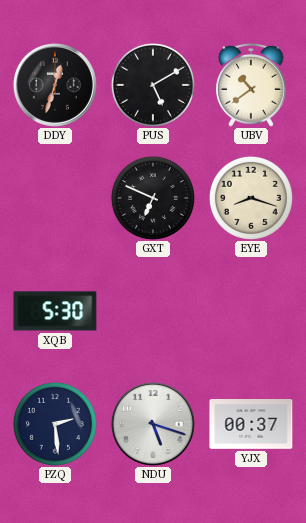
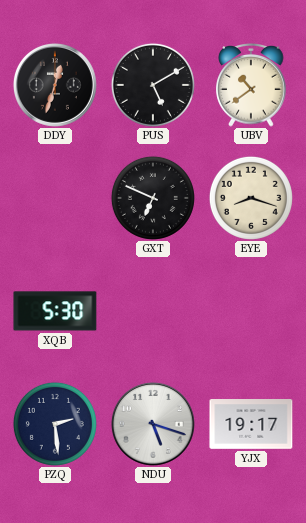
YJX: 00:37 -> 19:17 (251, 425)
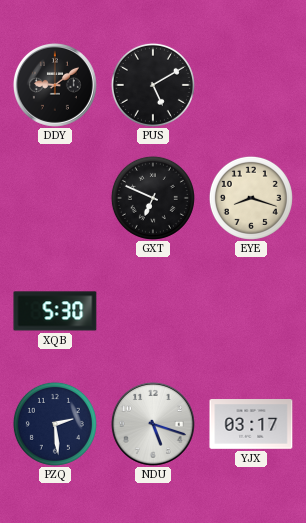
DDY: 12:33 -> 9:09 (55, 85)
UBV: 10:39 -> none (251, 86)
YJX: 19:17 -> 03:17 (251, 425)
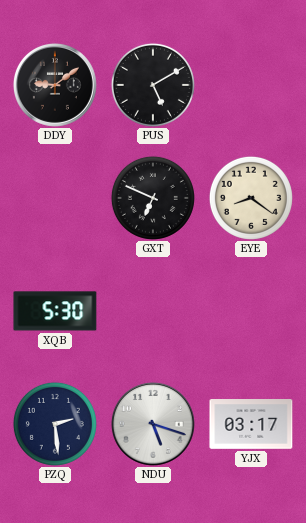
EYE: 8:18 -> 8:21 (251, 198)
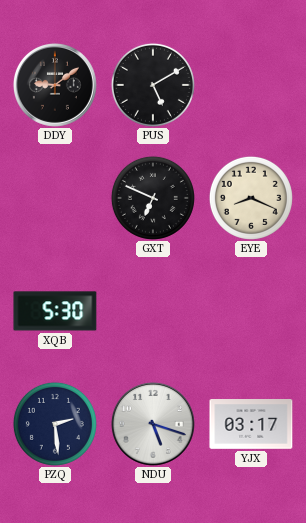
EYE: 8:21 -> 8:19 (251, 198)
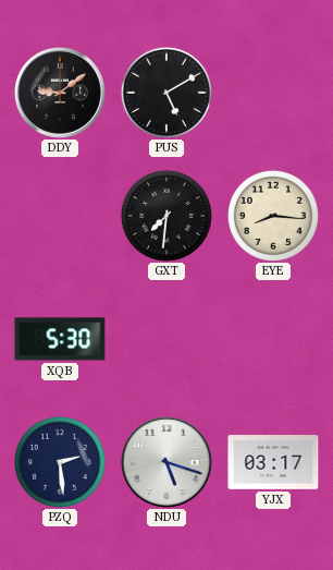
GXT: 6:49 -> 7:31 (166, 216)
EYE: 8:19 -> 8:16 (273, 216)
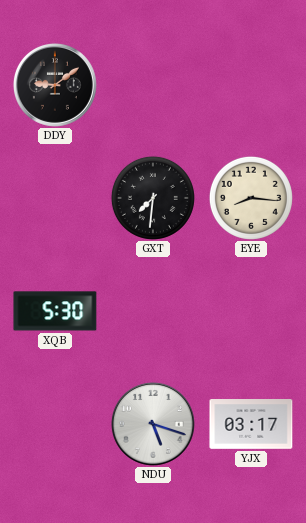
PUS: 5:10 -> none (166, 93)
PZQ: 2:29 -> none (60, 462)
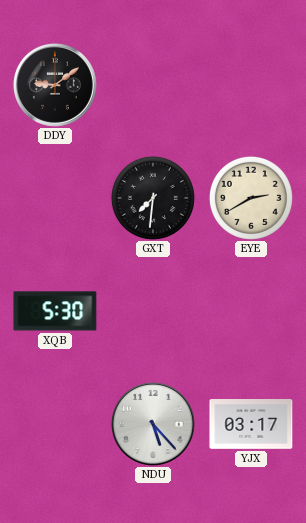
EYE: 8:16 -> 2:40 (251, 198)
NDU: 5:18 -> 5:23 (153, 424)
